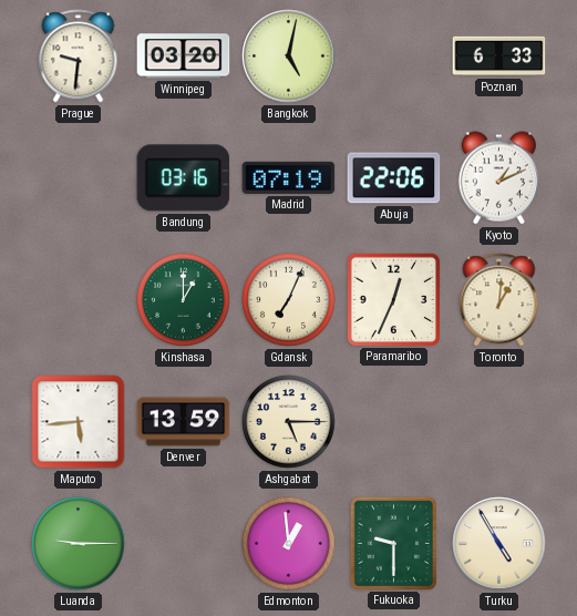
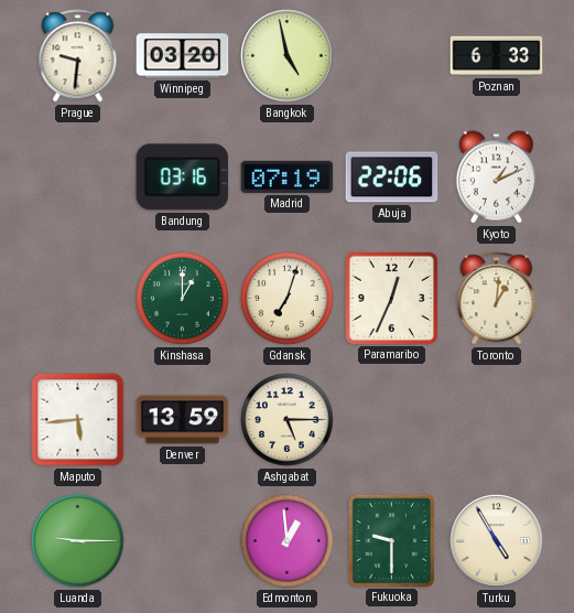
Bangkok: 5:02 -> 4:58 (288, 56)
Gdansk: 7:04 -> 7:03 (288, 299)
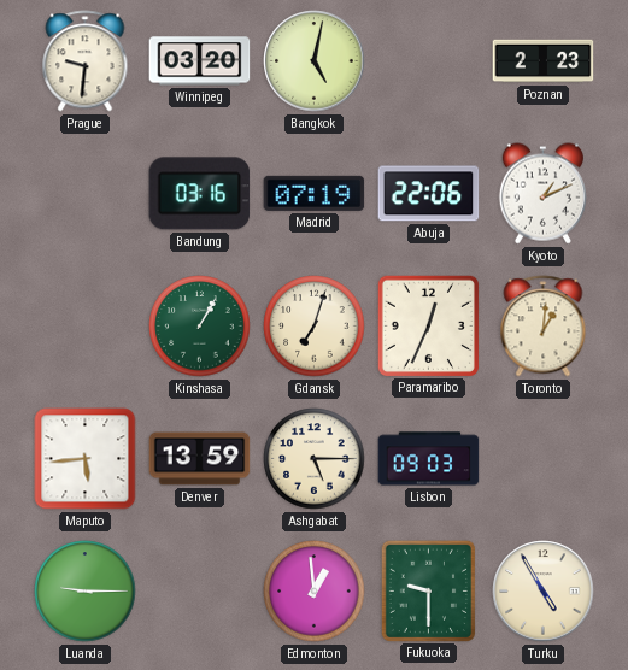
Bangkok: 4:58 -> 5:02 (315, 61)
Poznan: 6:33 -> 2:23 (544, 61)
Kinshasa: 1:00 -> 1:05 (200, 327)
Lisbon: none -> 09:03 (429, 459)
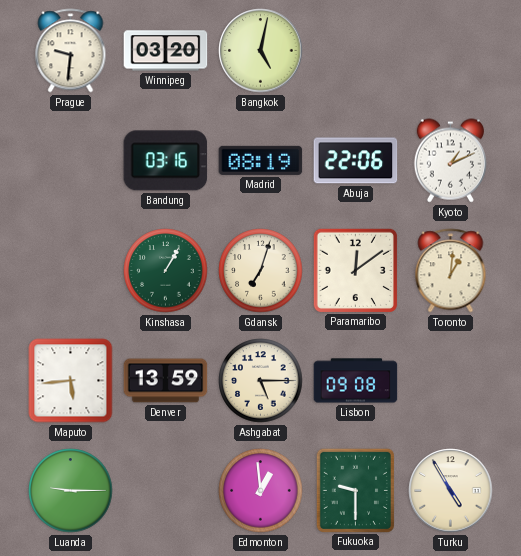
Poznan: 2:23 -> none (544, 61)
Madrid: 07:19 -> 08:19 (261, 160)
Paramaribo: 12:34 -> 12:09 (355, 270)
Lisbon: 09:03 -> 09:08 (356, 381)
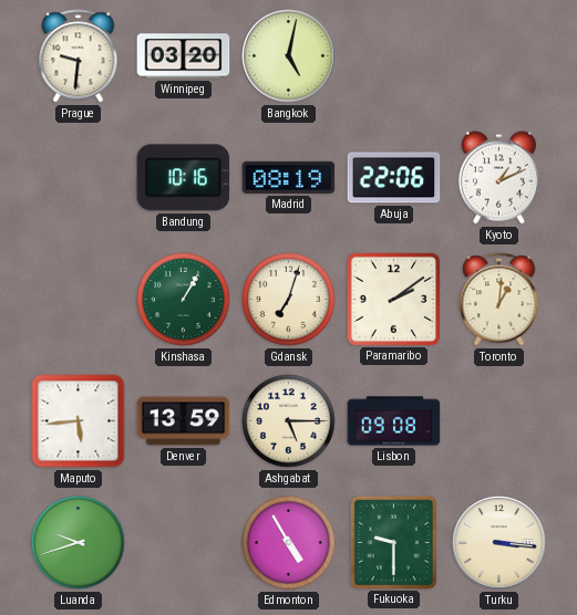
Bandung: 03:16 -> 10:16 (184, 178)
Paramaribo: 12:09 -> 2:09 (393, 299)
Luanda: 9:15 -> 9:42 (79, 543)
Edmonton: 12:59 -> 4:55 (289, 543)
Turku: 4:55 -> 3:16 (499, 543)
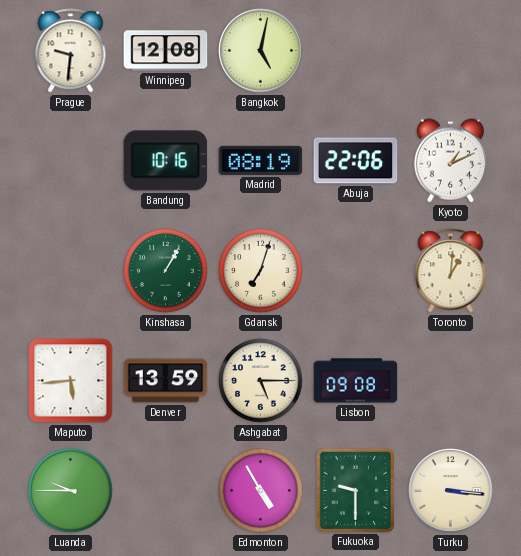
Winnipeg: 03:20 -> 12:08 (166, 51)
Paramaribo: 2:09 -> none (393, 299)
Luanda: 9:42 -> 9:45 (71, 491)
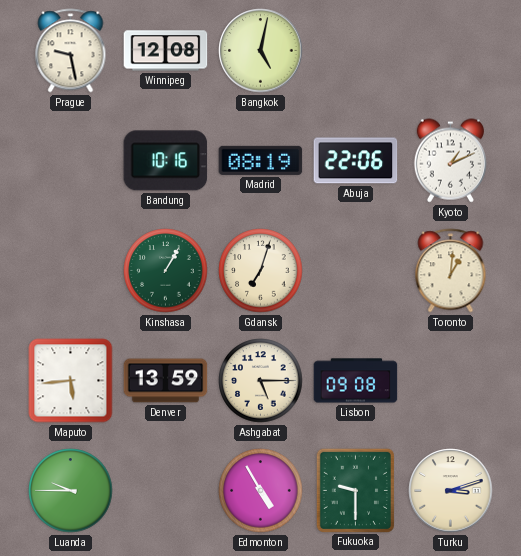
Prague: 9:31 -> 9:28 (71, 51)
Turku: 3:16 -> 3:12 (451, 491)
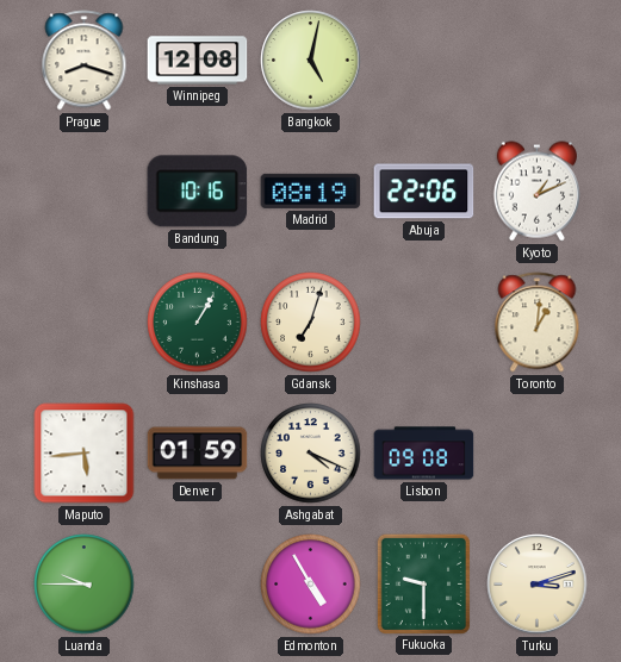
Prague: 9:28 -> 8:18 (85, 61)
Denver: 13:59 -> 01:59 (198, 454)
Ashgabat: 5:15 -> 4:19 (311, 454)
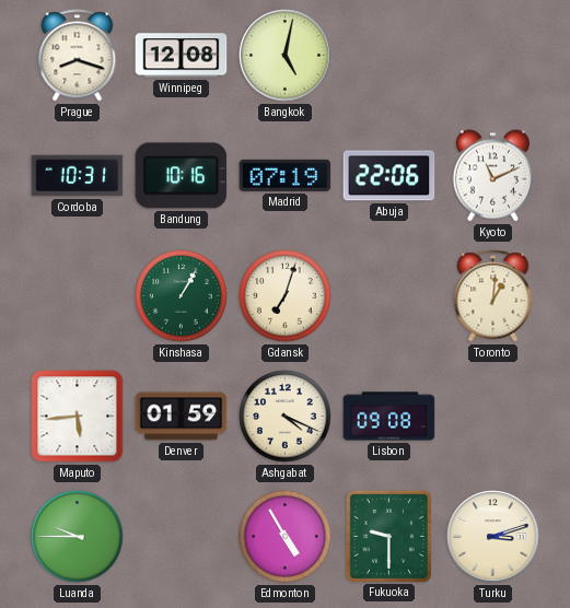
Cordoba: none -> 10:31 (78, 176)
Madrid: 08:19 -> 07:19 (286, 175)
Kyoto: 1:11 -> 11:11 (492, 176)
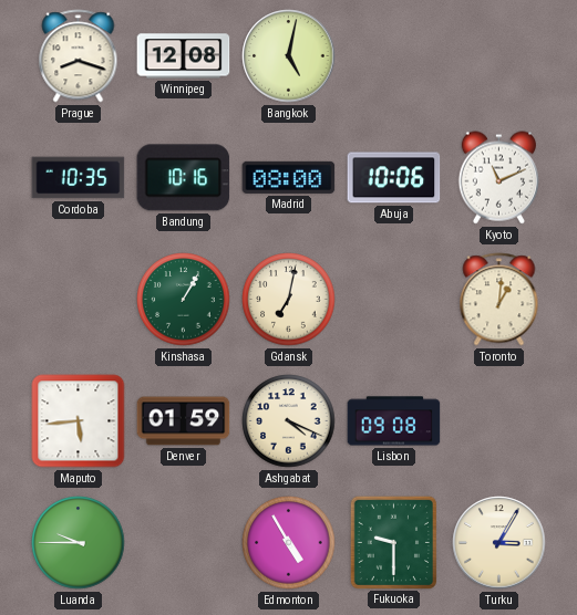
Cordoba: 10:31 -> 10:35 (79, 178)
Madrid: 07:19 -> 08:00 (289, 177)
Abuja: 22:06 -> 10:06 (394, 178)
Gdansk: 7:03 -> 7:02 (289, 300)
Turku: 3:12 -> 3:05 (499, 543)
